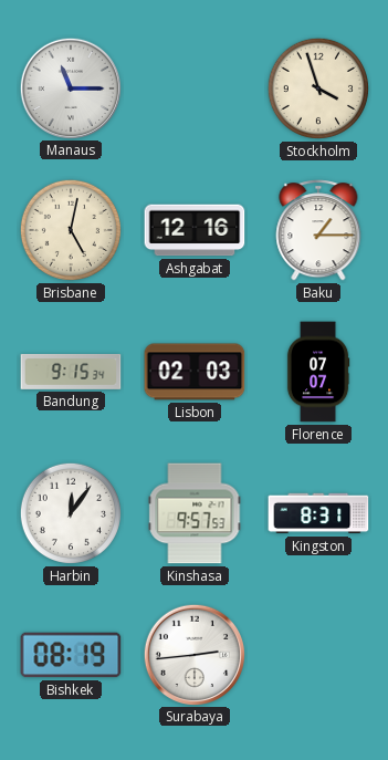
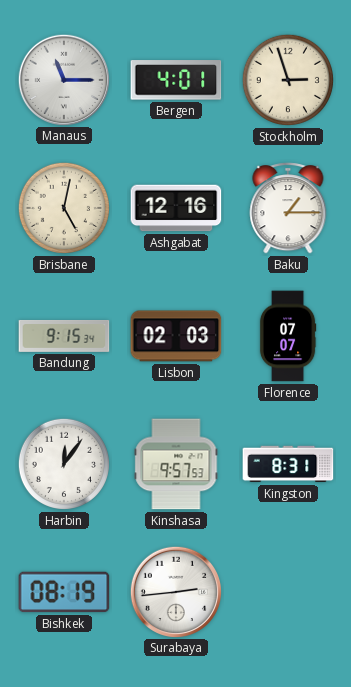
Bergen: none -> 4:01 (176, 80)
Stockholm: 3:57 -> 2:57 (288, 80)
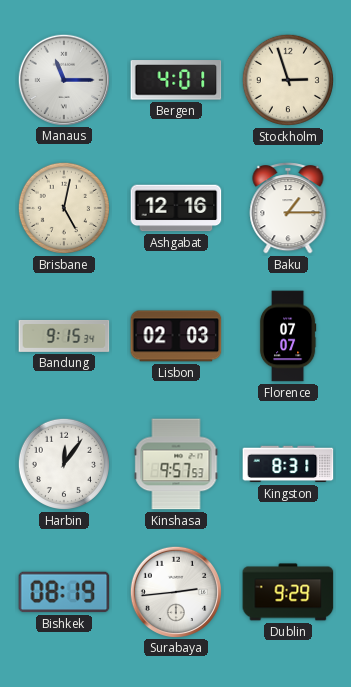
Dublin: none -> 9:29 (288, 592)
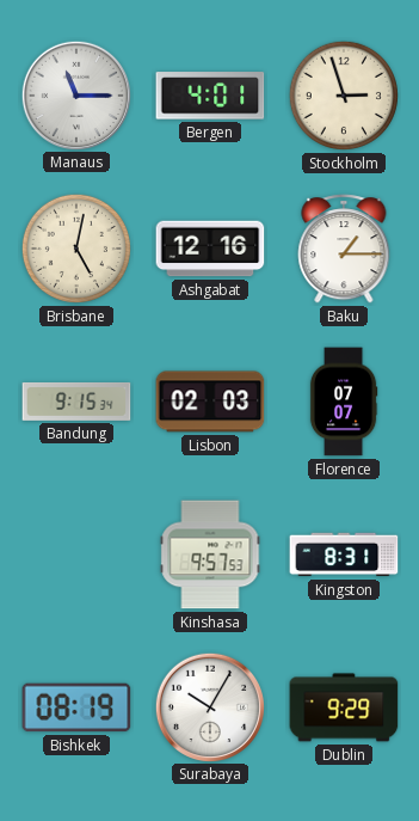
Harbin: 12:06 -> none (64, 464)
Surabaya: 2:44 -> 10:05 (209, 706)
